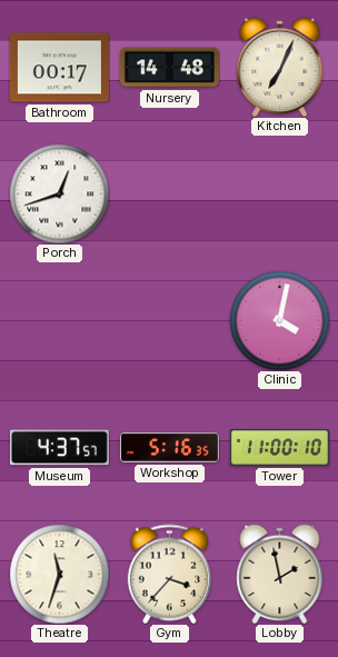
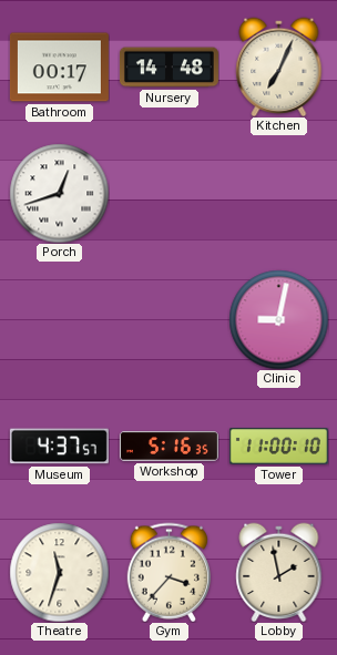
Clinic: 4:02 -> 9:02 (278, 319)
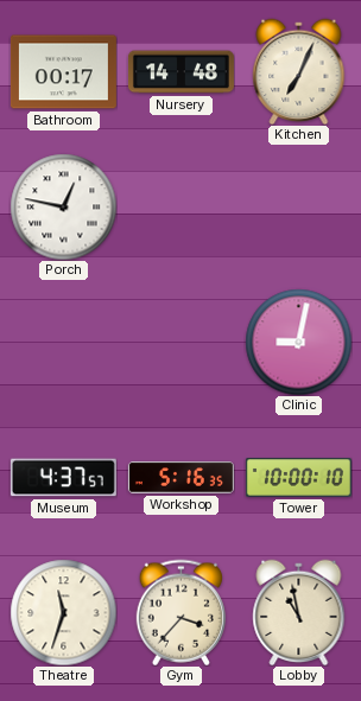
Porch: 12:42 -> 12:47 (63, 206)
Tower: 11:00 -> 10:00 (298, 478)
Lobby: 1:58 -> 10:58 (299, 612)
